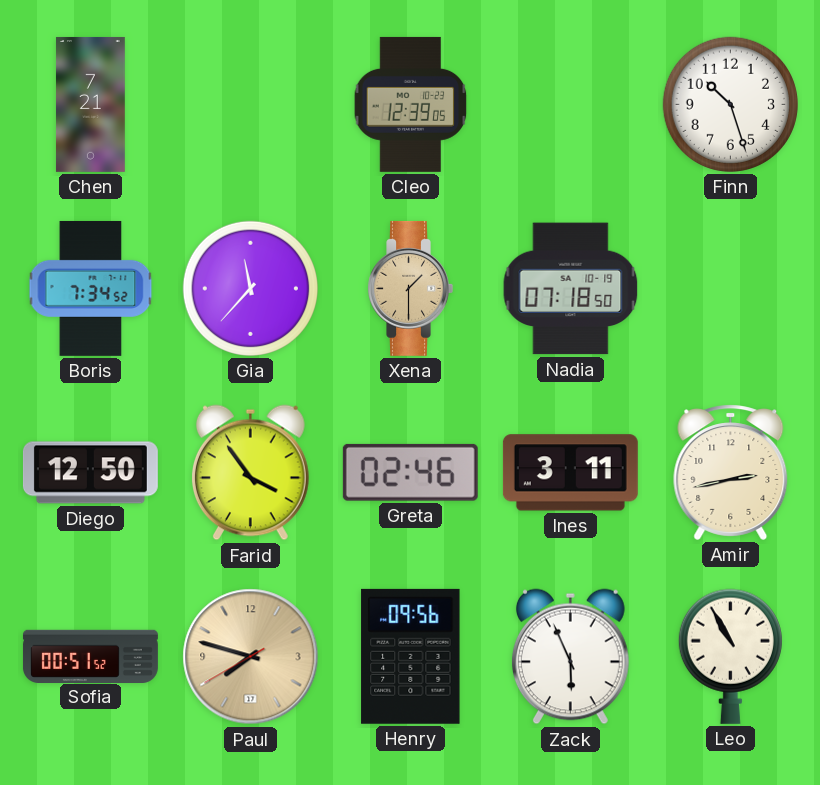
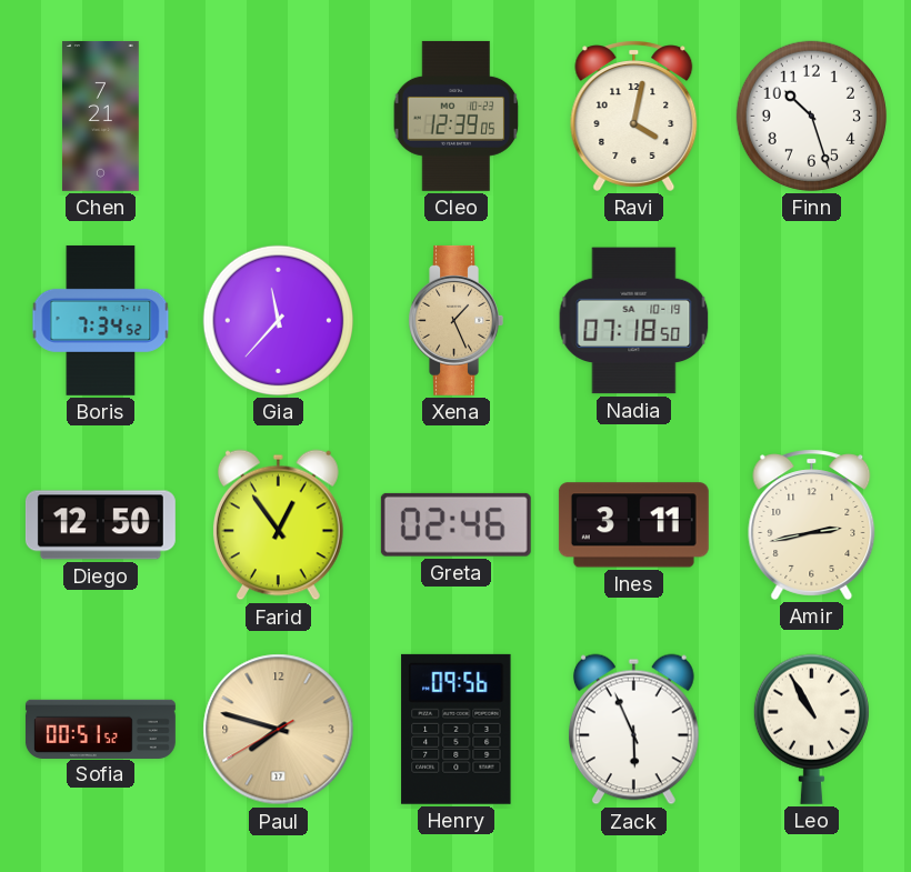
Ravi: none -> 4:02 (634, 116)
Xena: 1:30 -> 1:26 (456, 320)
Farid: 3:54 -> 12:54 (278, 525)
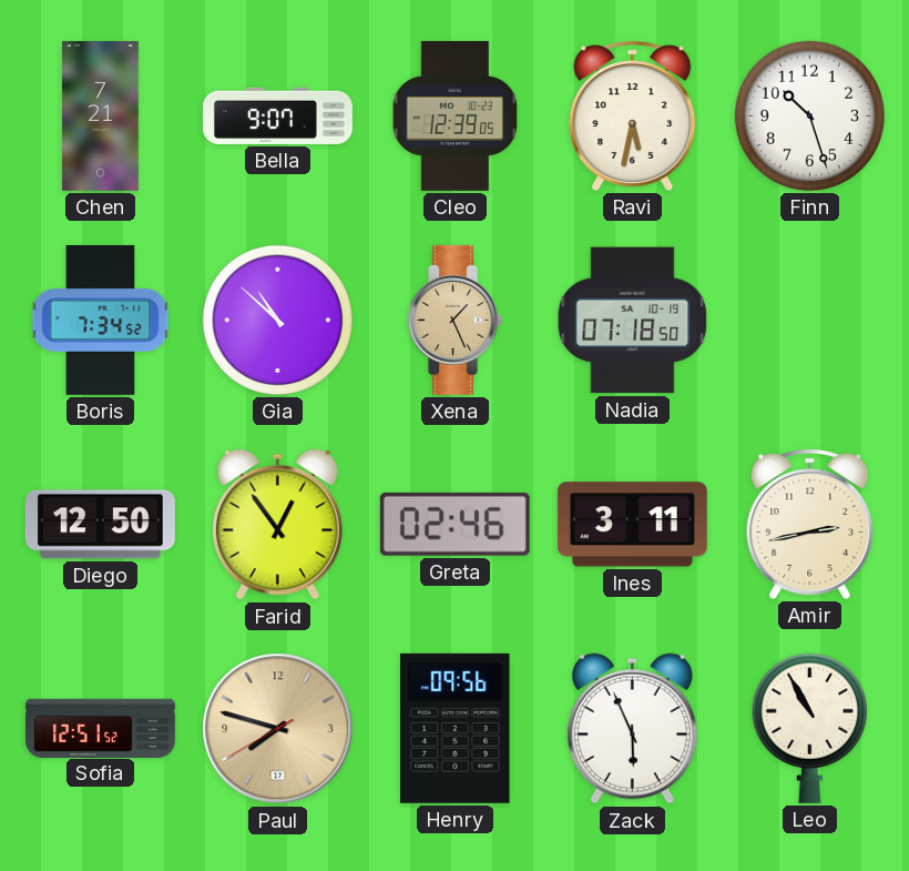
Bella: none -> 9:07 (277, 115)
Ravi: 4:02 -> 5:32 (633, 115)
Gia: 11:37 -> 10:52 (277, 320)
Sofia: 00:51 -> 12:51 (100, 728)
